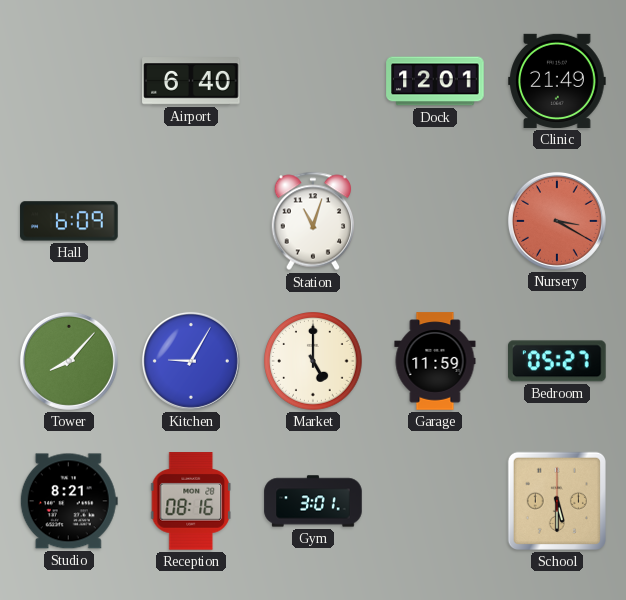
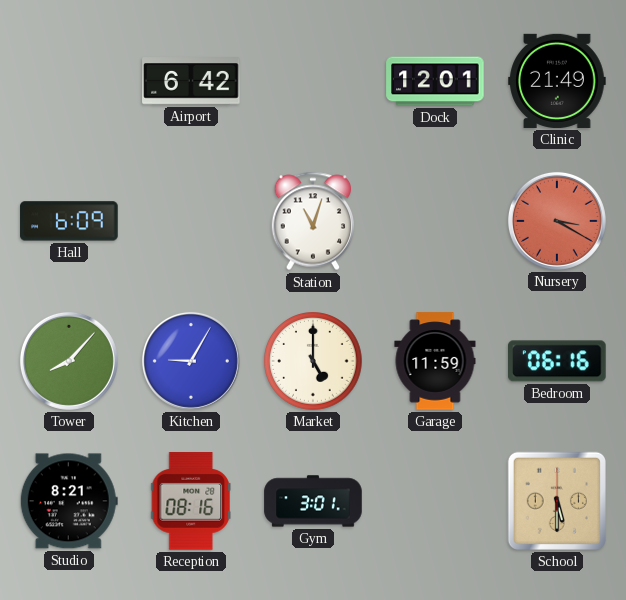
Airport: 6:40 -> 6:42 (191, 81)
Bedroom: 05:27 -> 06:16 (558, 361)
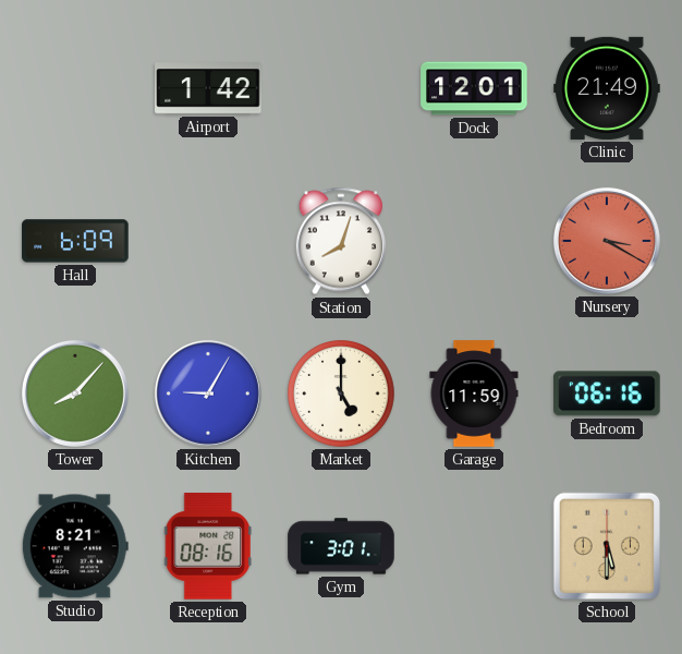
Airport: 6:42 -> 1:42 (208, 88)
Station: 11:03 -> 8:03 (340, 241)
